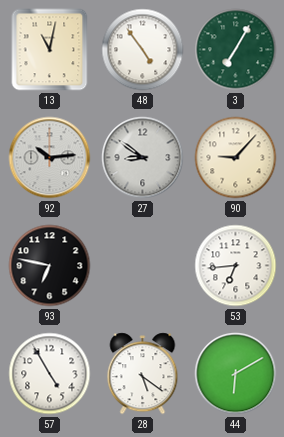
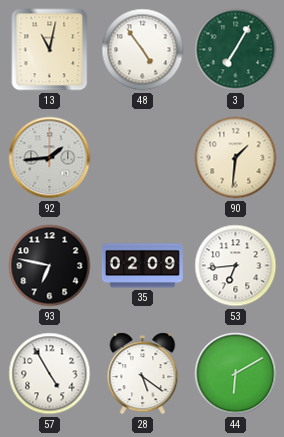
92: 10:14 -> 1:44 (50, 158)
27: 8:51 -> none (143, 158)
90: 9:07 -> 1:31 (236, 158)
35: none -> 02:09 (142, 266)
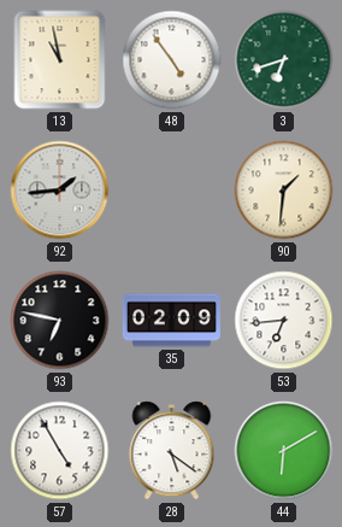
13: 11:02 -> 10:58 (60, 60)
3: 7:05 -> 6:42 (284, 60)
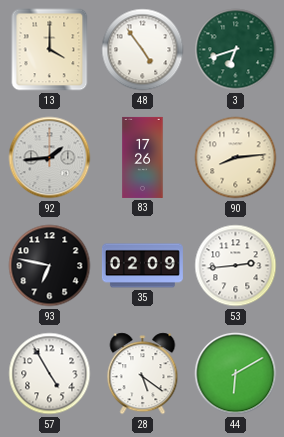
13: 10:58 -> 4:00 (50, 50)
83: none -> 17:26 (143, 157)
90: 1:31 -> 8:14 (236, 158)
53: 6:44 -> 2:44 (236, 266)
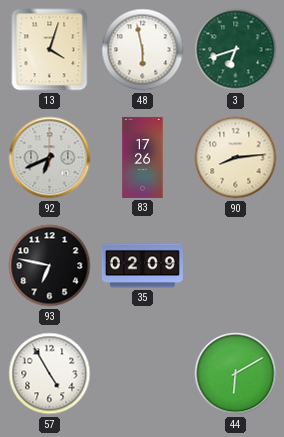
13: 4:00 -> 4:03 (50, 50)
48: 4:54 -> 5:58 (143, 50)
92: 1:44 -> 6:41 (50, 158)
53: 2:44 -> none (236, 266)
28: 5:21 -> none (143, 374)
